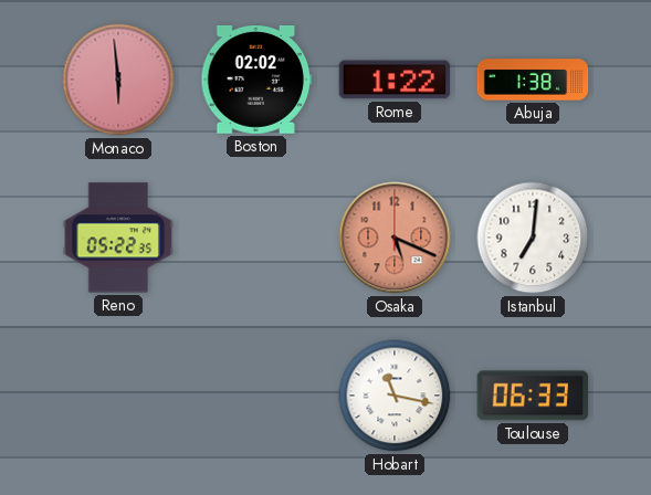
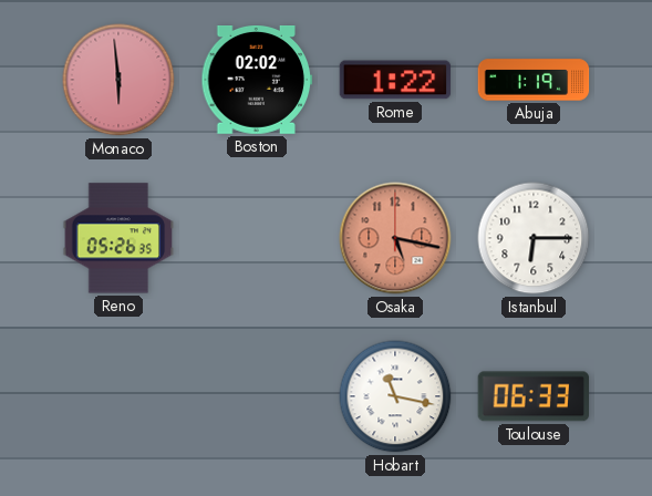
Abuja: 1:38 -> 1:19 (534, 80)
Reno: 05:22 -> 05:26 (118, 238)
Osaka: 5:19 -> 5:17 (395, 238)
Istanbul: 7:01 -> 6:15 (534, 238)
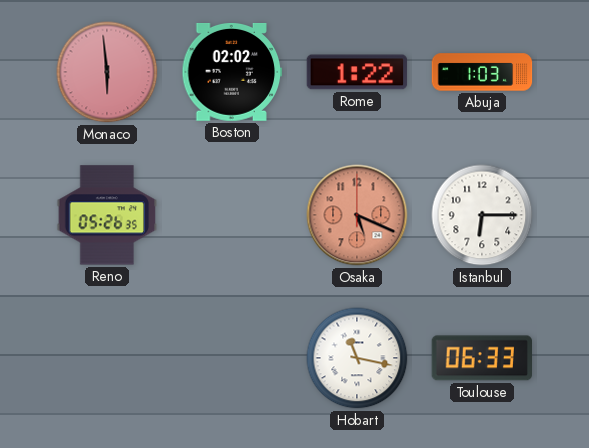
Abuja: 1:19 -> 1:03 (482, 72)
Osaka: 5:17 -> 5:19 (357, 215)
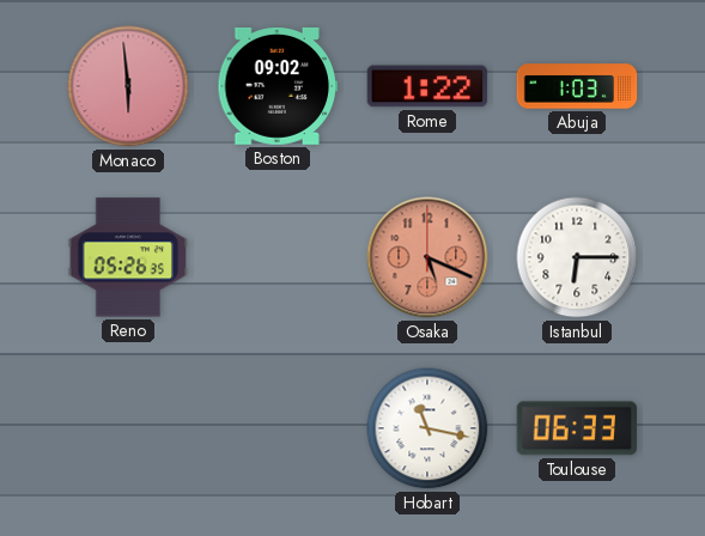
Boston: 02:02 -> 09:02 (278, 87)
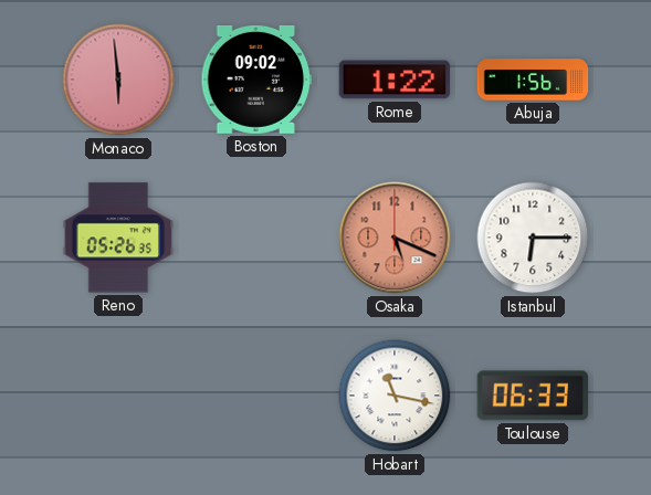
Abuja: 1:03 -> 1:56 (533, 80)
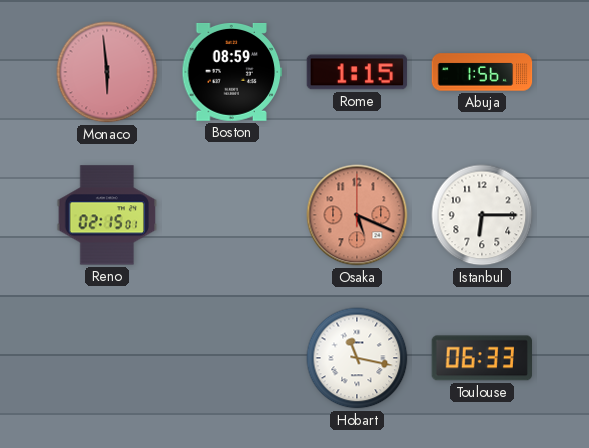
Boston: 09:02 -> 08:59 (232, 73)
Rome: 1:22 -> 1:15 (357, 72)
Reno: 05:26 -> 02:15 (107, 215)
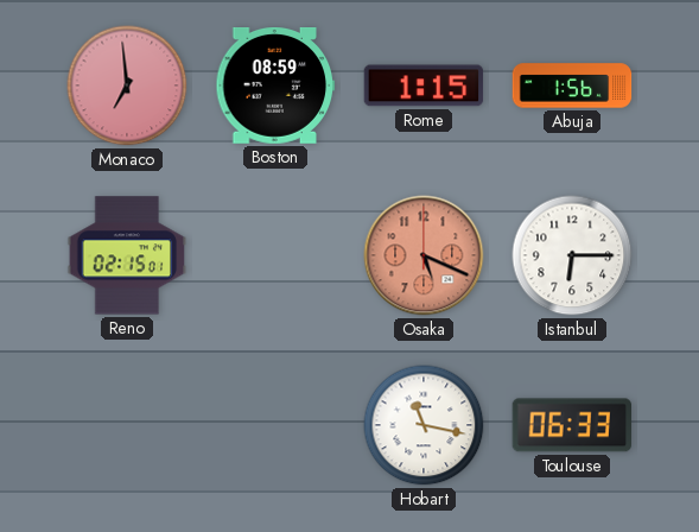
Monaco: 5:59 -> 6:59 (127, 85)
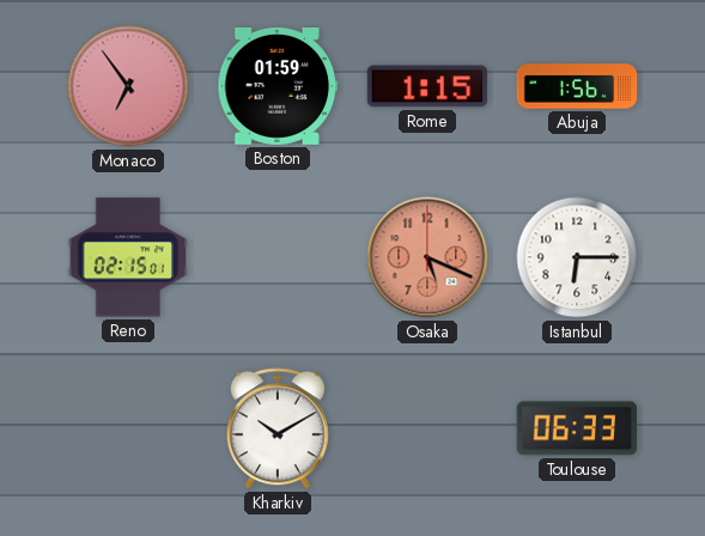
Monaco: 6:59 -> 6:54 (128, 86)
Boston: 08:59 -> 01:59 (278, 87)
Kharkiv: none -> 10:10 (278, 428)
Hobart: 11:17 -> none (424, 425)
